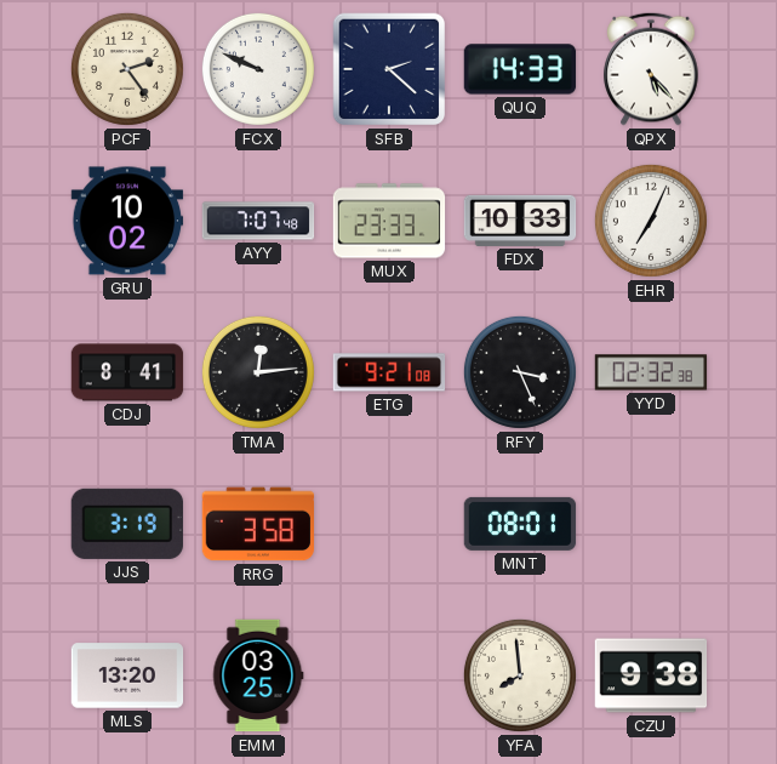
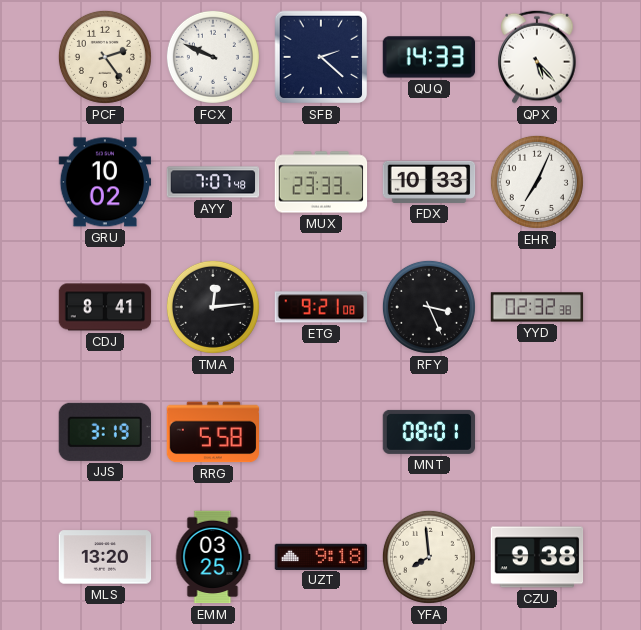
RRG: 3:58 -> 5:58 (213, 432)
UZT: none -> 9:18 (321, 556)
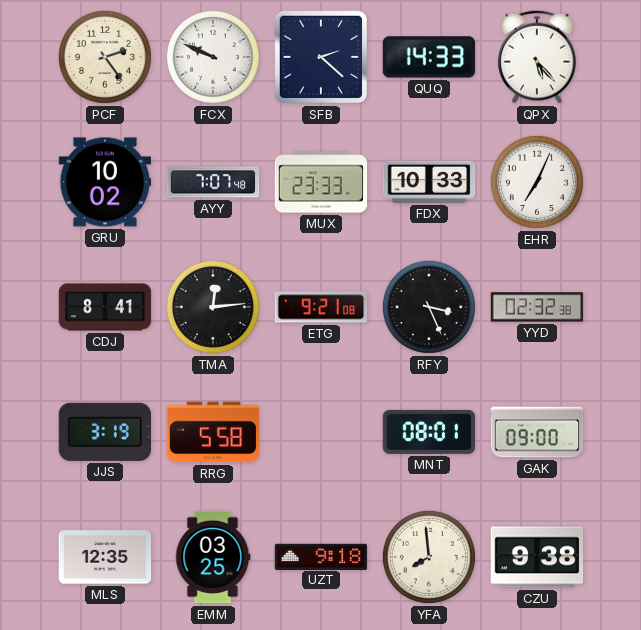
GAK: none -> 09:00 (537, 432)
MLS: 13:20 -> 12:35 (105, 557)
